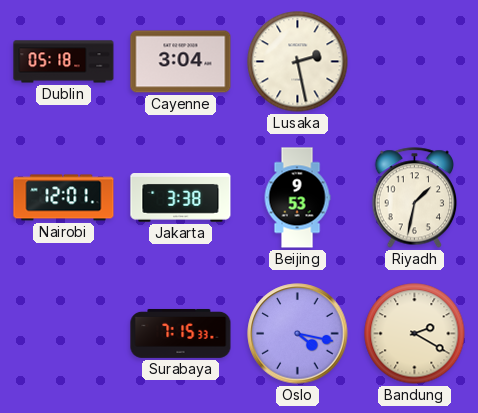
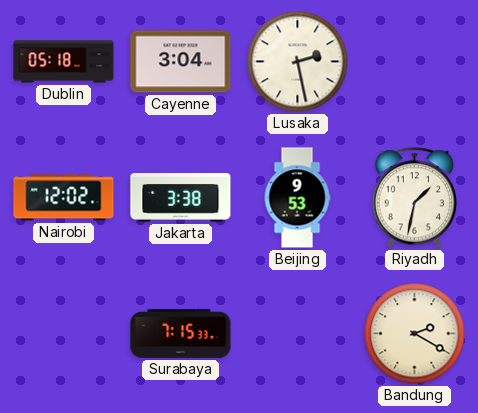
Nairobi: 12:01 -> 12:02 (64, 198)
Oslo: 4:17 -> none (298, 334)
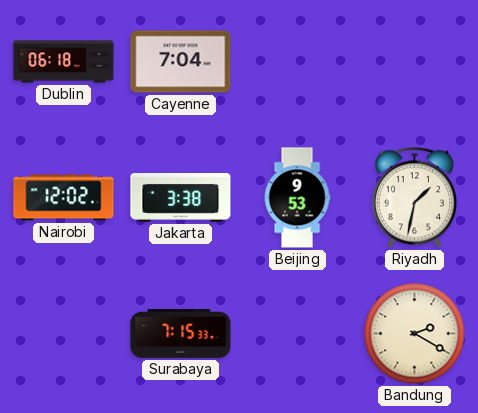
Dublin: 05:18 -> 06:18 (64, 62)
Cayenne: 3:04 -> 7:04 (181, 62)
Lusaka: 2:28 -> none (298, 62)
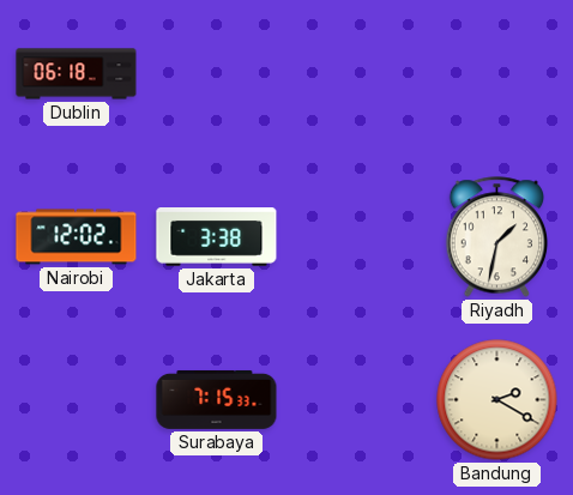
Cayenne: 7:04 -> none (181, 62)
Beijing: 9:53 -> none (297, 198)
